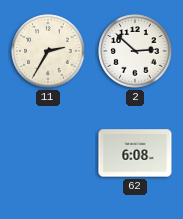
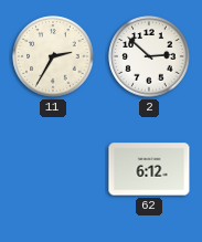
62: 6:08 -> 6:12 (149, 169)
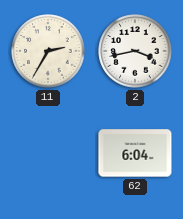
2: 2:52 -> 3:43 (135, 51)
62: 6:12 -> 6:04 (135, 153)
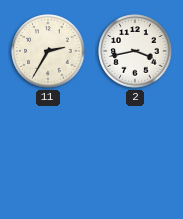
62: 6:04 -> none (135, 153)
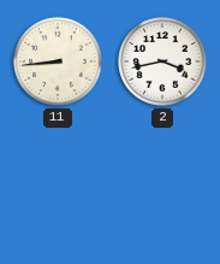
11: 2:35 -> 8:44 (58, 61)
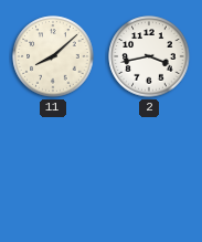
11: 8:44 -> 8:08 (53, 56)
